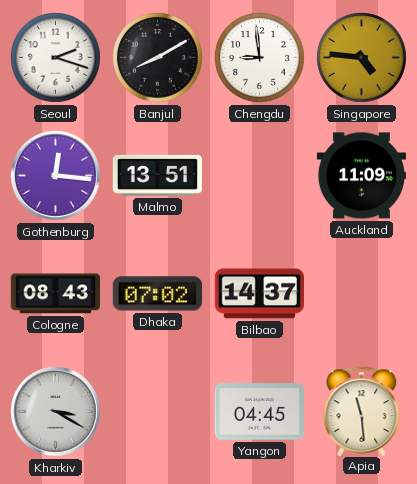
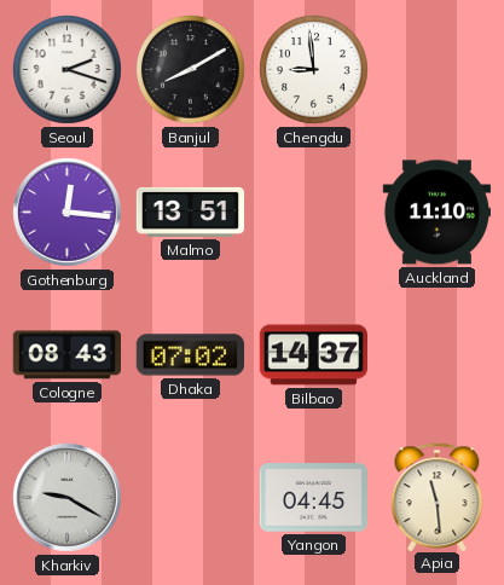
Singapore: 4:46 -> none (362, 58)
Auckland: 11:09 -> 11:10 (436, 213)
Kharkiv: 3:20 -> 9:20 (68, 498)
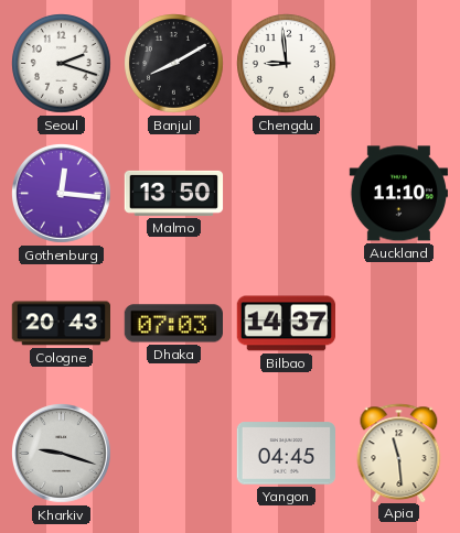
Malmo: 13:51 -> 13:50 (174, 193)
Cologne: 08:43 -> 20:43 (61, 324)
Dhaka: 07:02 -> 07:03 (173, 324)
Kharkiv: 9:20 -> 9:18 (62, 454)
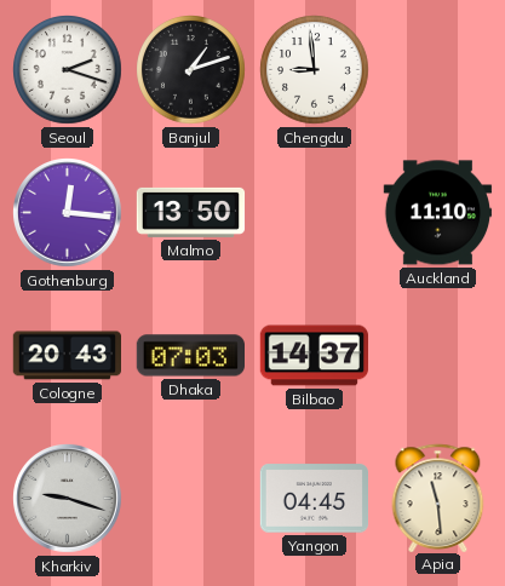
Banjul: 8:10 -> 1:12 (191, 70)
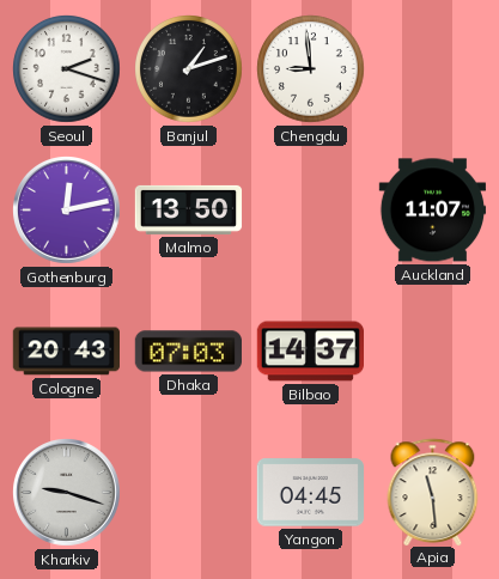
Gothenburg: 12:16 -> 12:13 (67, 211)
Auckland: 11:10 -> 11:07 (432, 211)
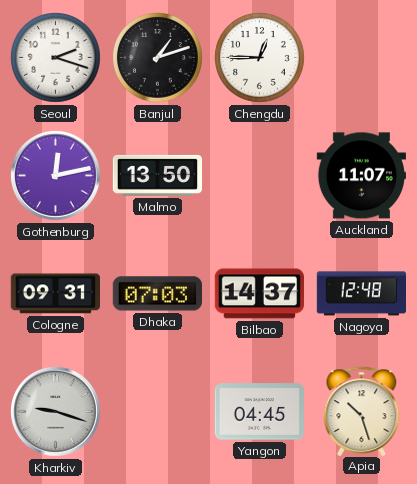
Chengdu: 8:59 -> 12:45 (260, 58)
Cologne: 20:43 -> 09:31 (55, 294)
Nagoya: none -> 12:48 (361, 294)
Apia: 11:29 -> 10:27 (362, 411)
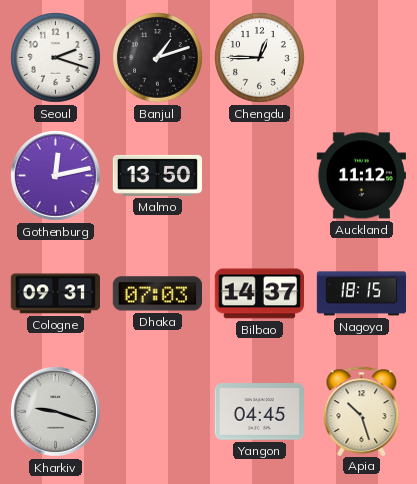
Auckland: 11:07 -> 11:12 (361, 176)
Nagoya: 12:48 -> 18:15 (361, 294)
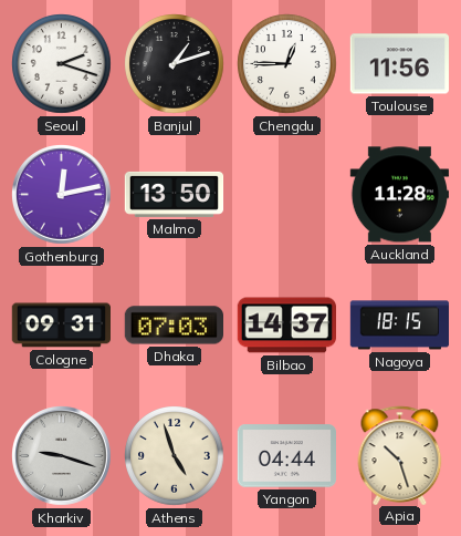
Toulouse: none -> 11:56 (399, 64)
Auckland: 11:12 -> 11:28 (399, 195)
Athens: none -> 4:57 (175, 456)
Yangon: 04:45 -> 04:44 (286, 456)
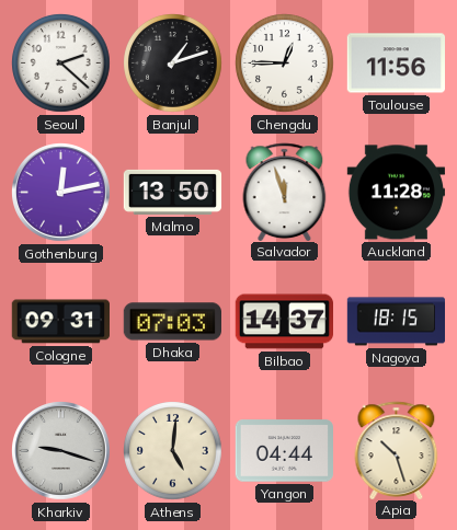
Seoul: 2:18 -> 2:22 (61, 64)
Salvador: none -> 11:57 (285, 192)
Athens: 4:57 -> 5:01 (173, 451)
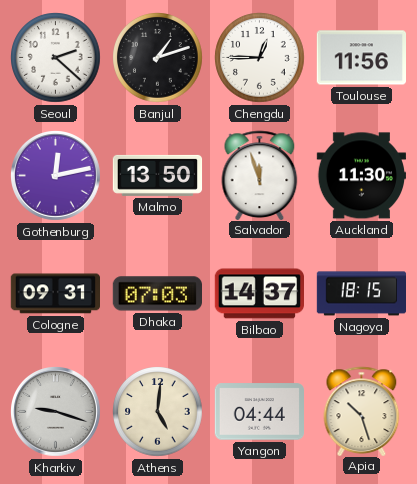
Auckland: 11:28 -> 11:30 (361, 176)
